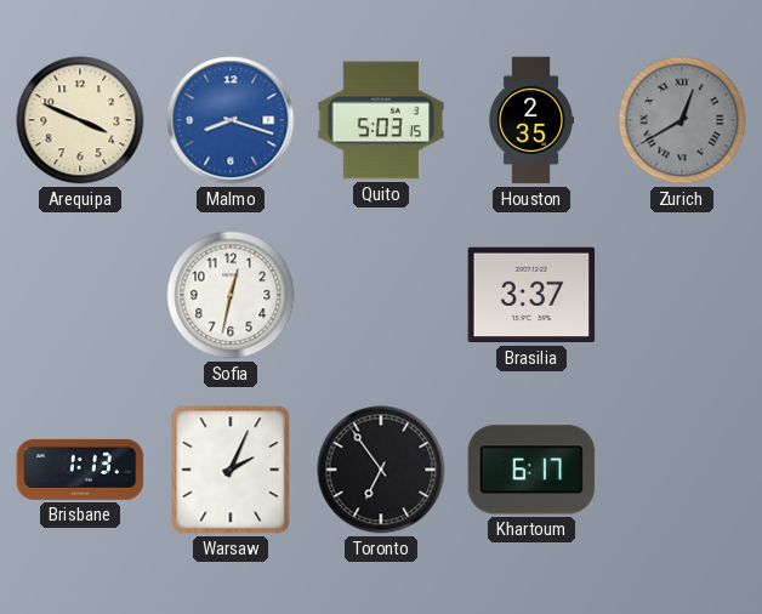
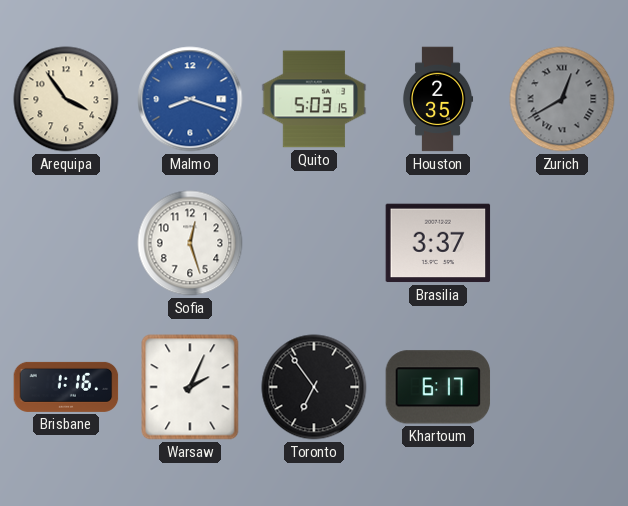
Arequipa: 3:49 -> 3:54 (66, 99)
Sofia: 12:32 -> 12:27 (190, 243)
Brisbane: 1:13 -> 1:16 (66, 387)
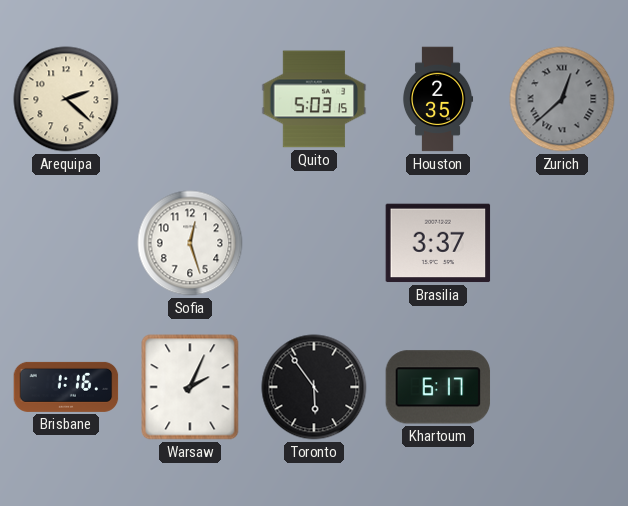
Arequipa: 3:54 -> 2:22 (66, 99)
Malmo: 8:18 -> none (190, 99)
Zurich: 12:40 -> 12:38 (562, 99)
Toronto: 6:54 -> 5:54 (314, 387)
